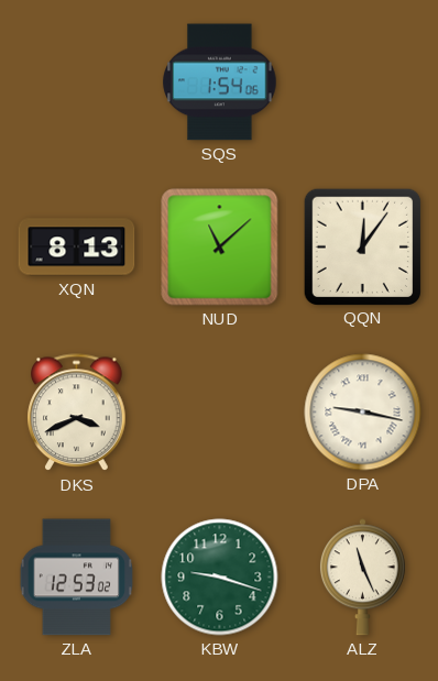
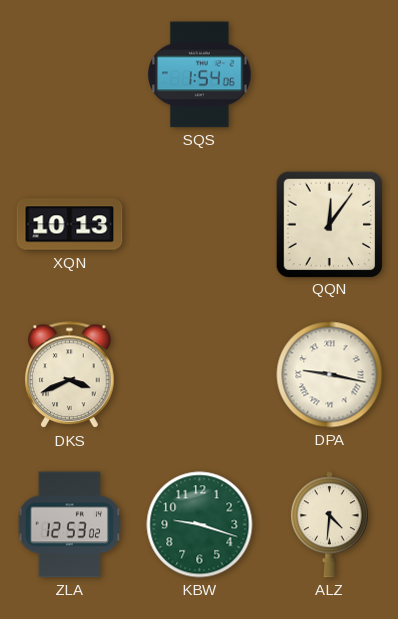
XQN: 8:13 -> 10:13 (70, 225)
NUD: 11:08 -> none (220, 248)
ALZ: 11:26 -> 4:31 (329, 525)
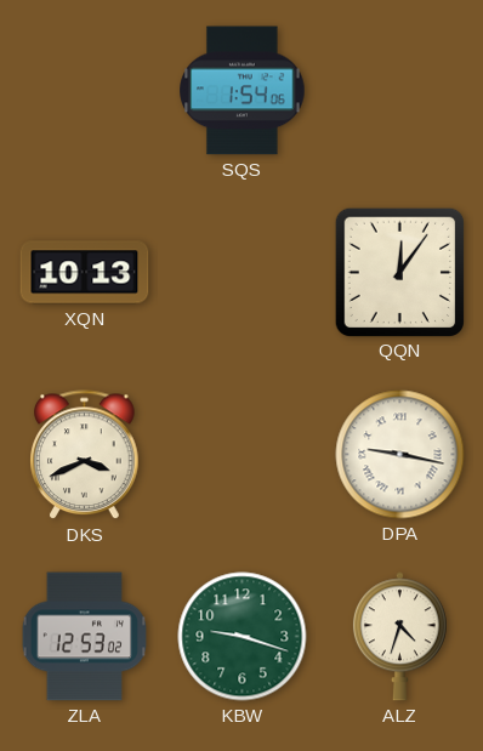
ALZ: 4:31 -> 4:33 (399, 637)
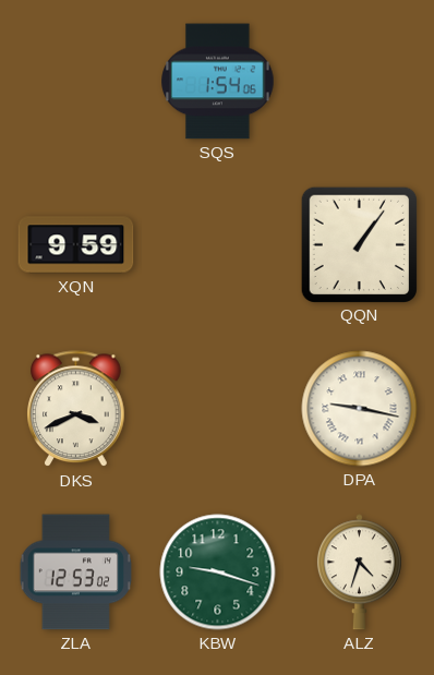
XQN: 10:13 -> 9:59 (76, 245)
QQN: 12:06 -> 1:06 (359, 244)
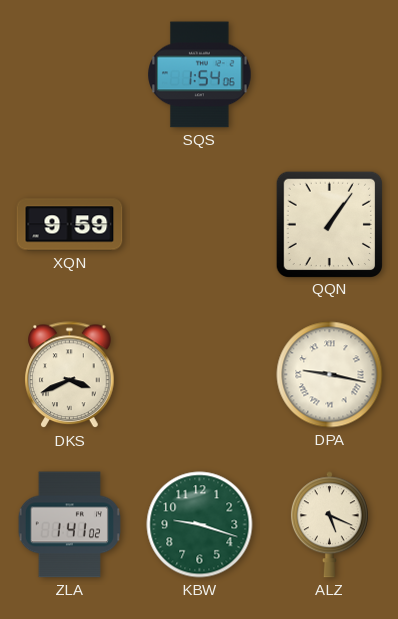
ZLA: 12:53 -> 1:41 (69, 525)
ALZ: 4:33 -> 5:19 (329, 525)
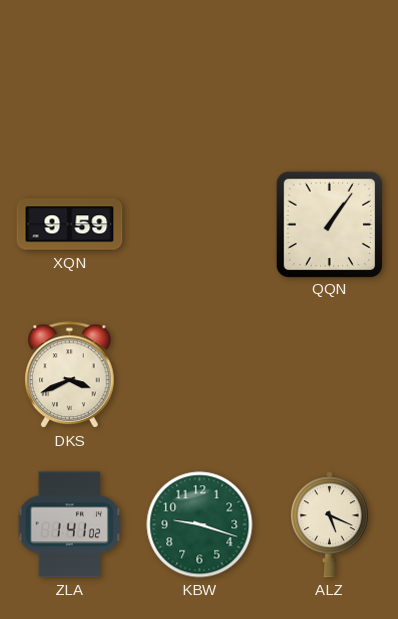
SQS: 1:54 -> none (200, 75)
DPA: 9:17 -> none (330, 375)
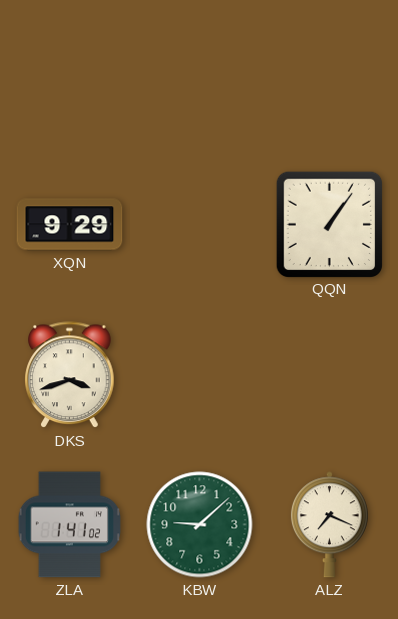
XQN: 9:59 -> 9:29 (70, 225)
DKS: 3:41 -> 3:42 (70, 375)
KBW: 9:18 -> 9:08 (200, 525)
ALZ: 5:19 -> 7:19 (329, 525)
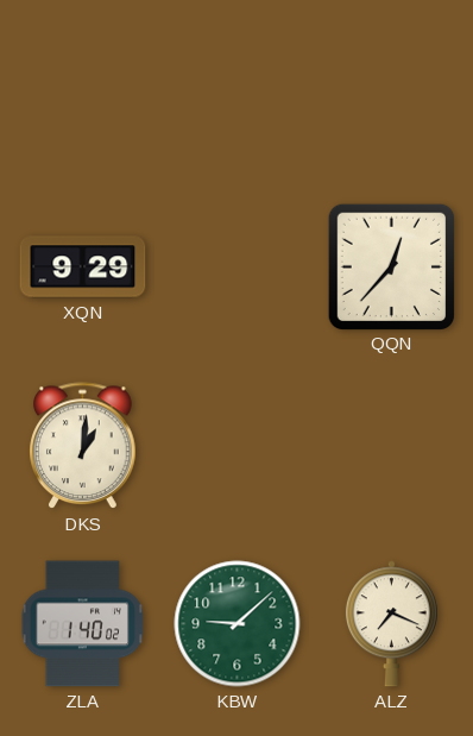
QQN: 1:06 -> 12:37 (391, 266)
DKS: 3:42 -> 1:01 (83, 446)
ZLA: 1:41 -> 1:40 (82, 624)
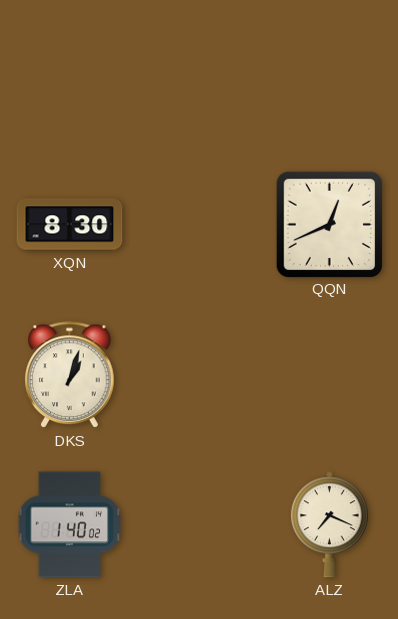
XQN: 9:29 -> 8:30 (70, 225)
QQN: 12:37 -> 12:41 (329, 224)
DKS: 1:01 -> 1:03 (70, 375)
KBW: 9:08 -> none (238, 624)
